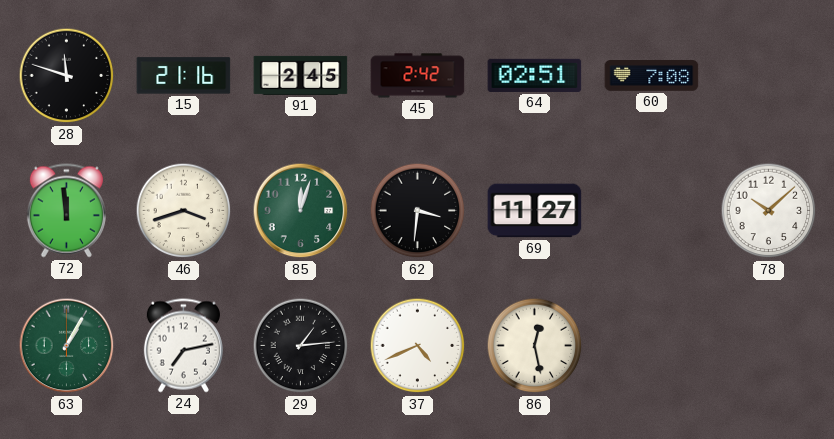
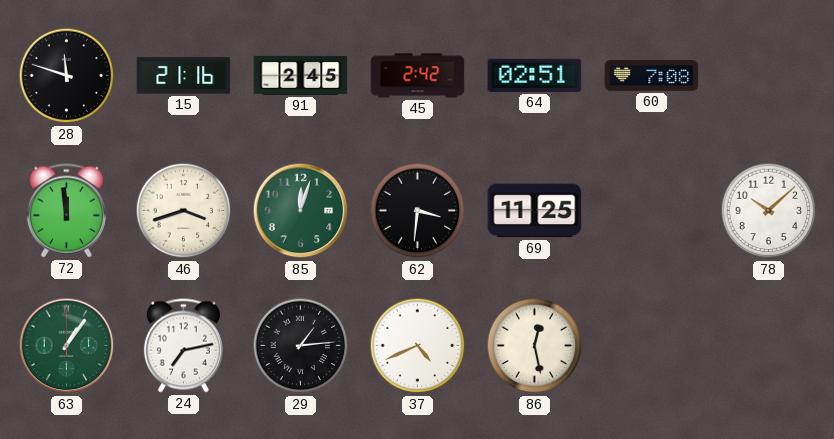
69: 11:27 -> 11:25 (535, 211)
63: 1:05 -> 1:06 (67, 346)
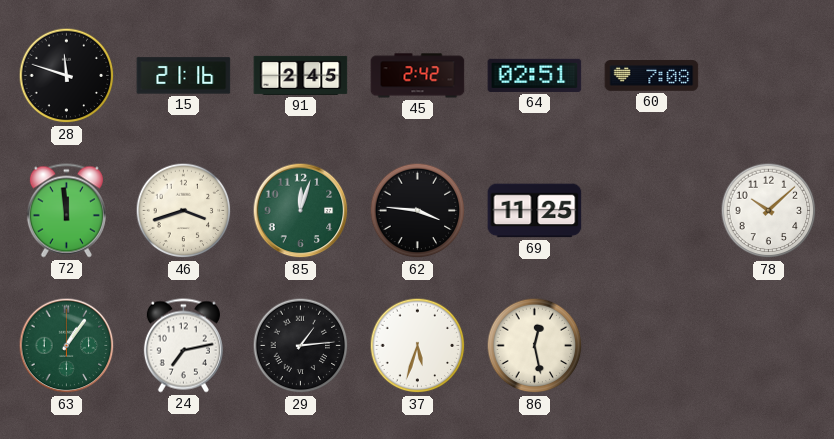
62: 3:31 -> 3:46 (418, 211)
37: 4:41 -> 5:33 (418, 346)
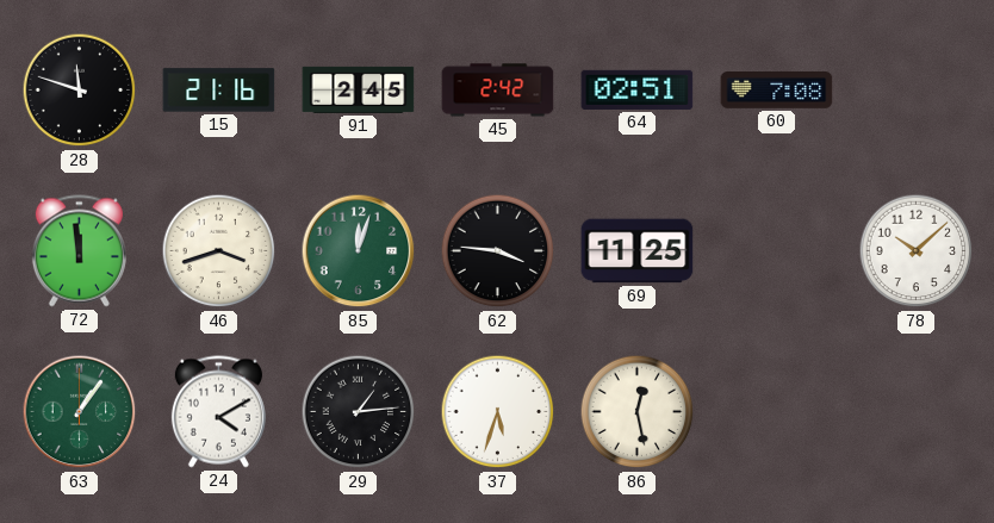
24: 7:13 -> 4:10 (218, 412)
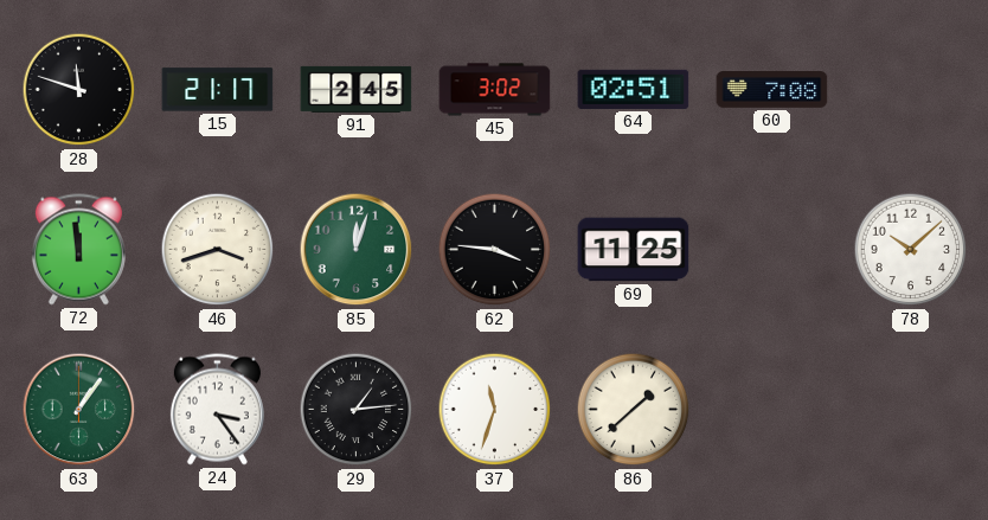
15: 21:16 -> 21:17 (218, 90)
45: 2:42 -> 3:02 (495, 90)
24: 4:10 -> 3:24 (217, 410)
37: 5:33 -> 11:33 (495, 410)
86: 12:28 -> 1:38 (634, 410)
